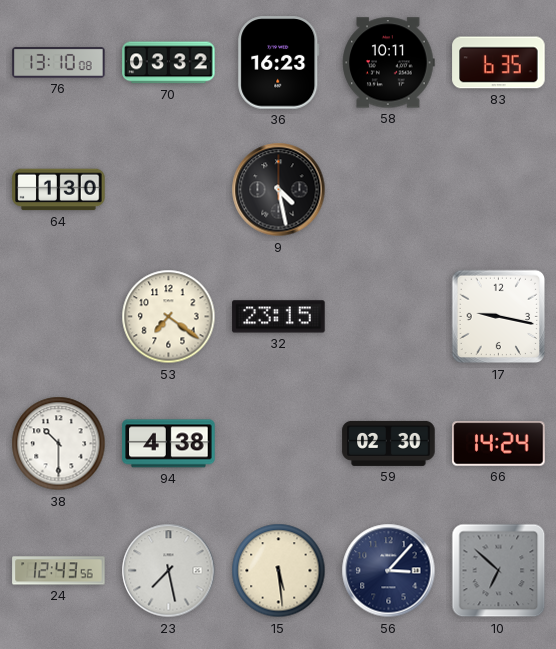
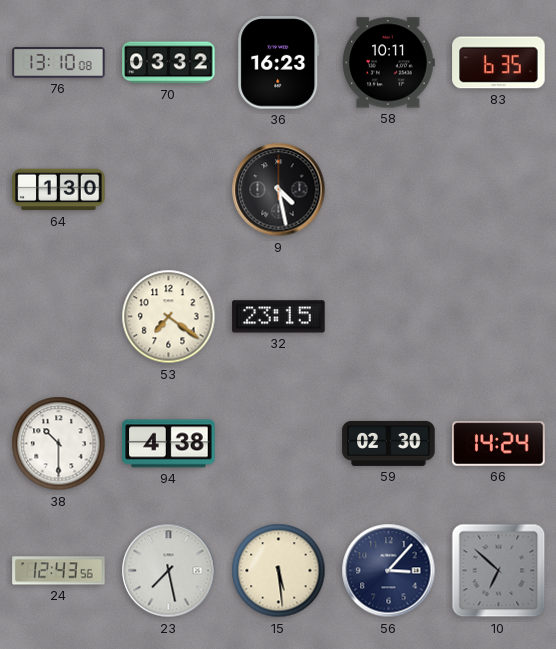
17: 9:17 -> none (499, 317)
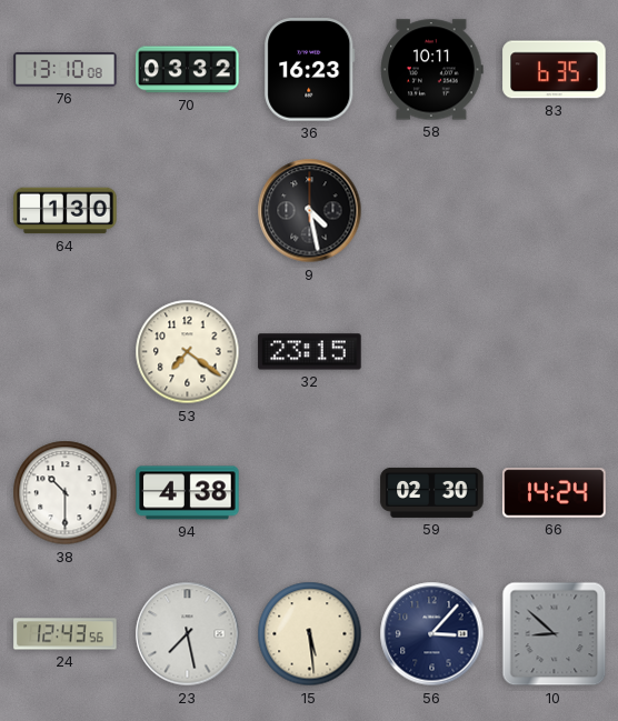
10: 6:52 -> 8:52 (555, 634)
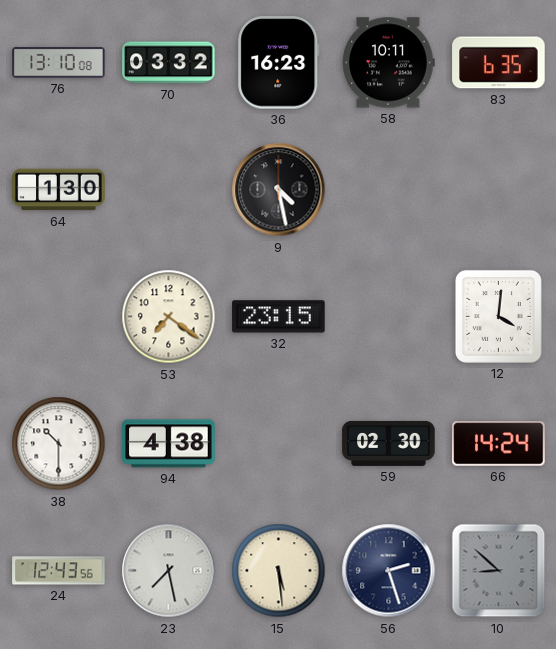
12: none -> 4:01 (498, 316)
56: 3:07 -> 2:27 (389, 571)
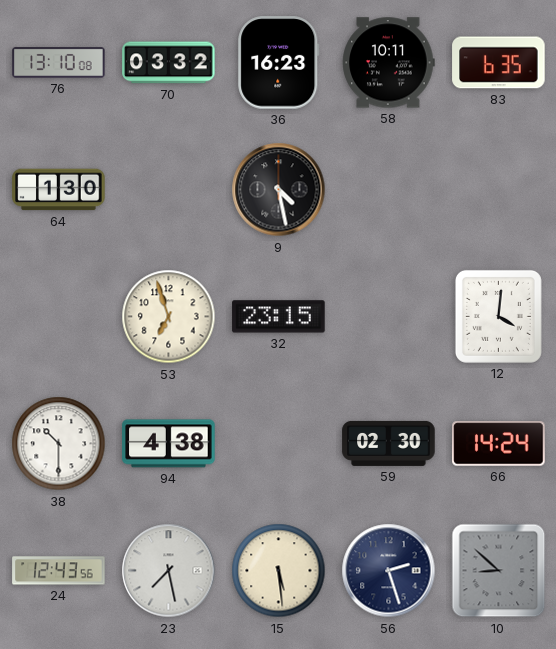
53: 7:21 -> 6:57 (169, 317)
